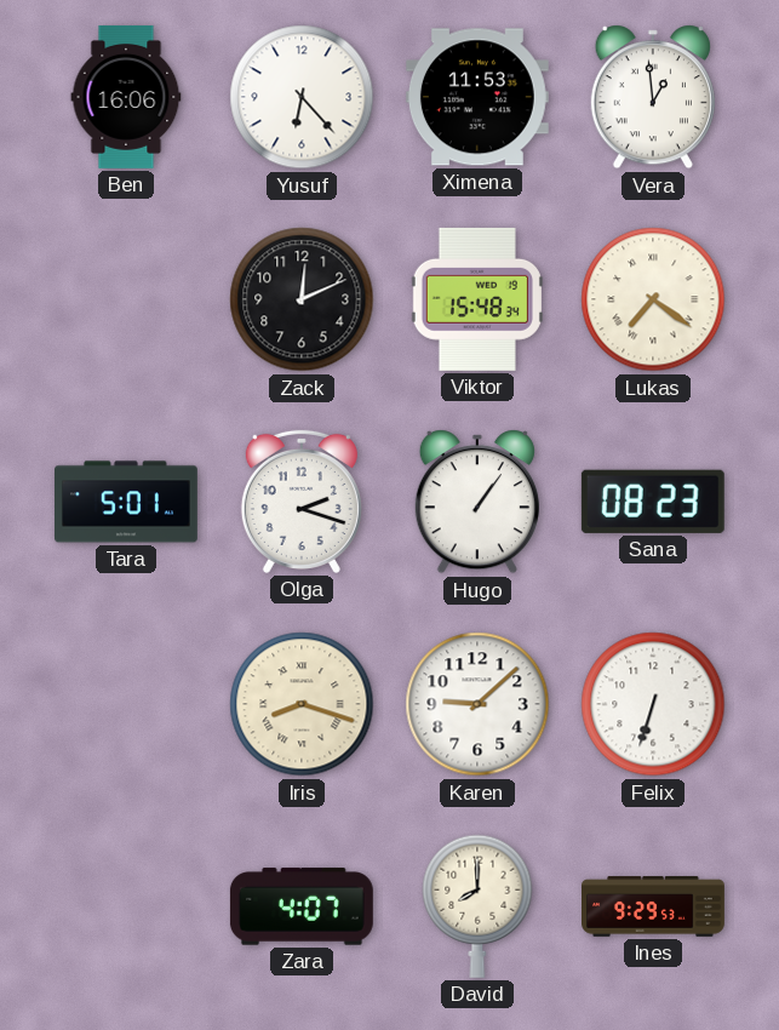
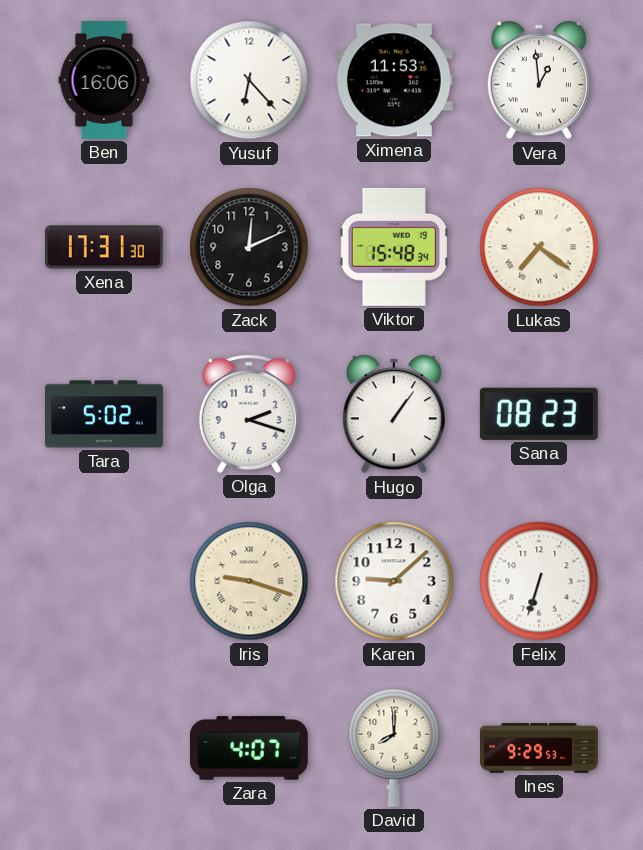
Xena: none -> 17:31 (104, 247)
Tara: 5:01 -> 5:02 (105, 414)
Iris: 8:18 -> 9:18 (249, 581)
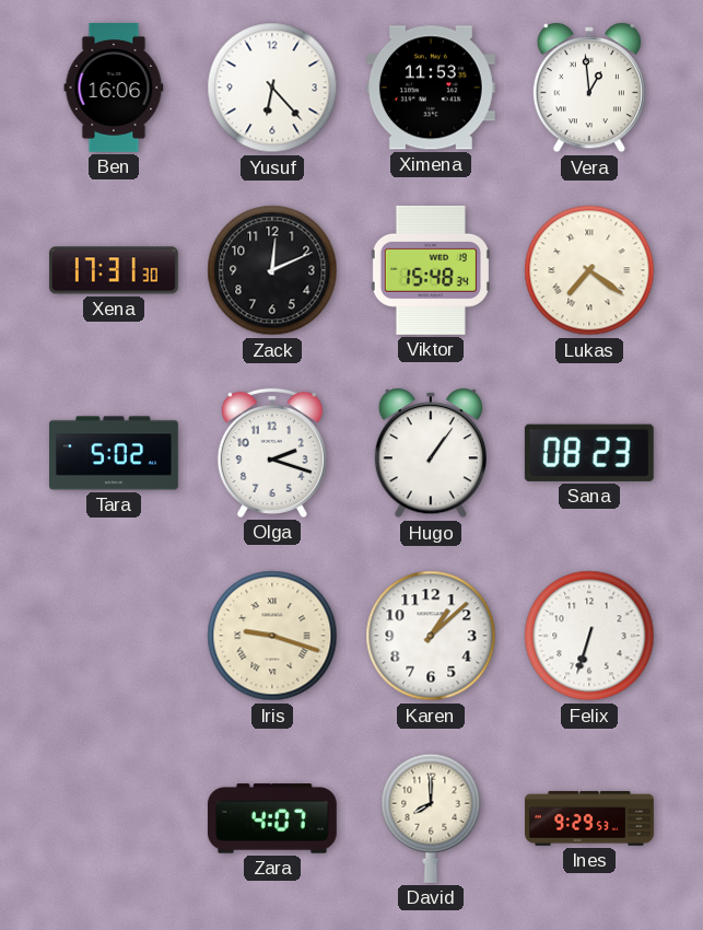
Karen: 9:08 -> 1:08 (431, 636)
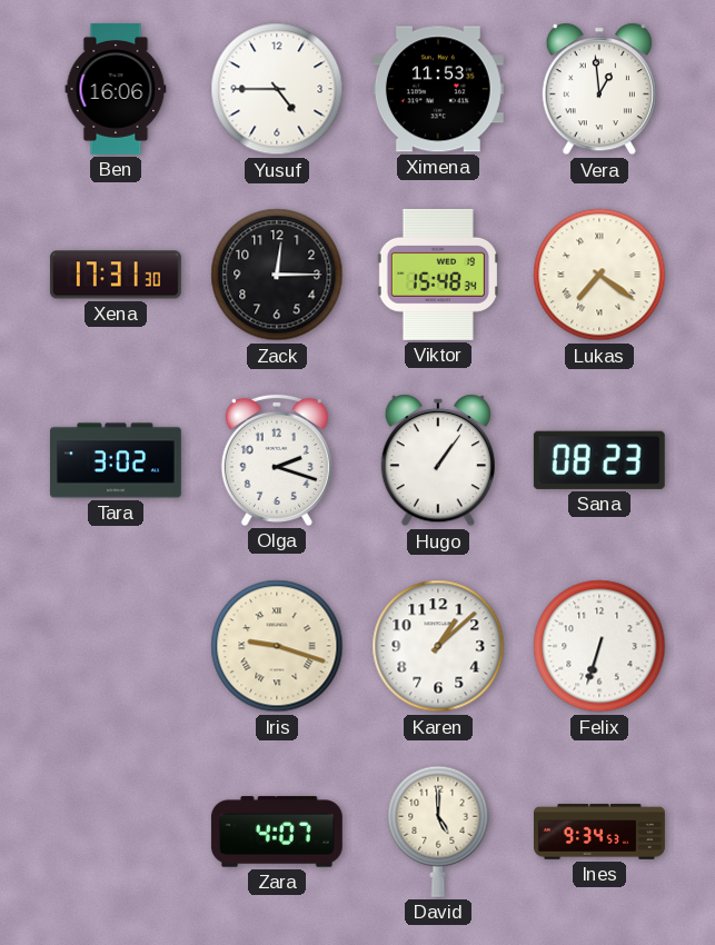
Yusuf: 6:23 -> 4:45 (277, 89)
Zack: 12:11 -> 12:15 (277, 275)
Tara: 5:02 -> 3:02 (117, 460)
David: 8:00 -> 5:00 (438, 832)
Ines: 9:29 -> 9:34 (600, 832)
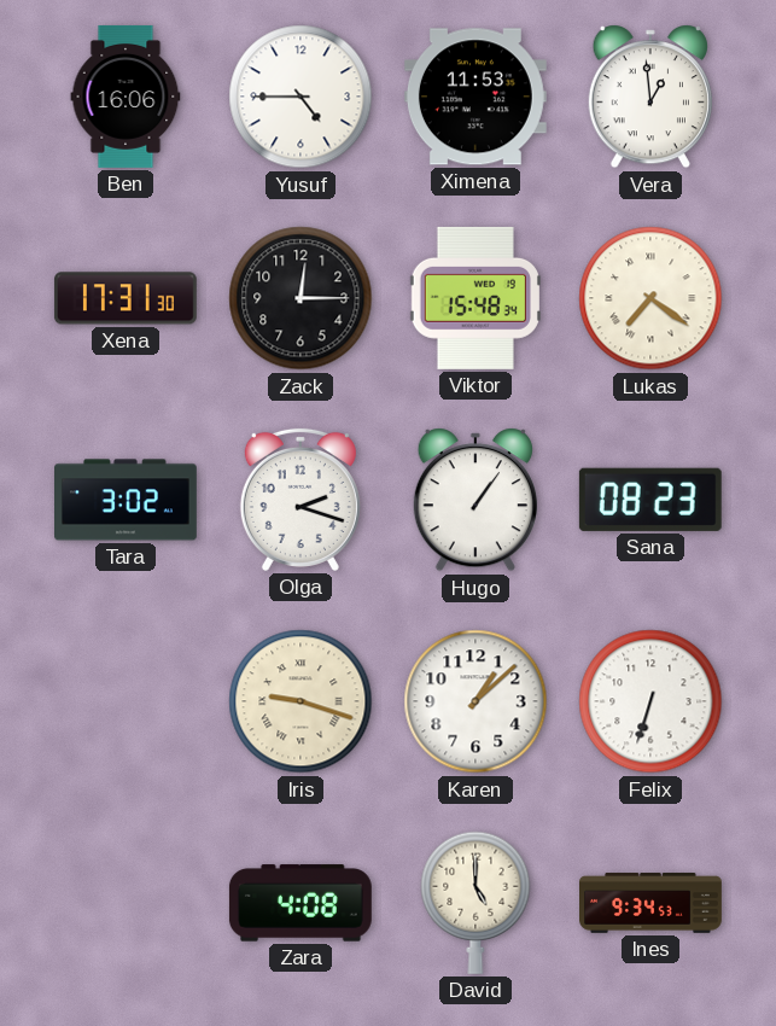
Zara: 4:07 -> 4:08 (301, 903)
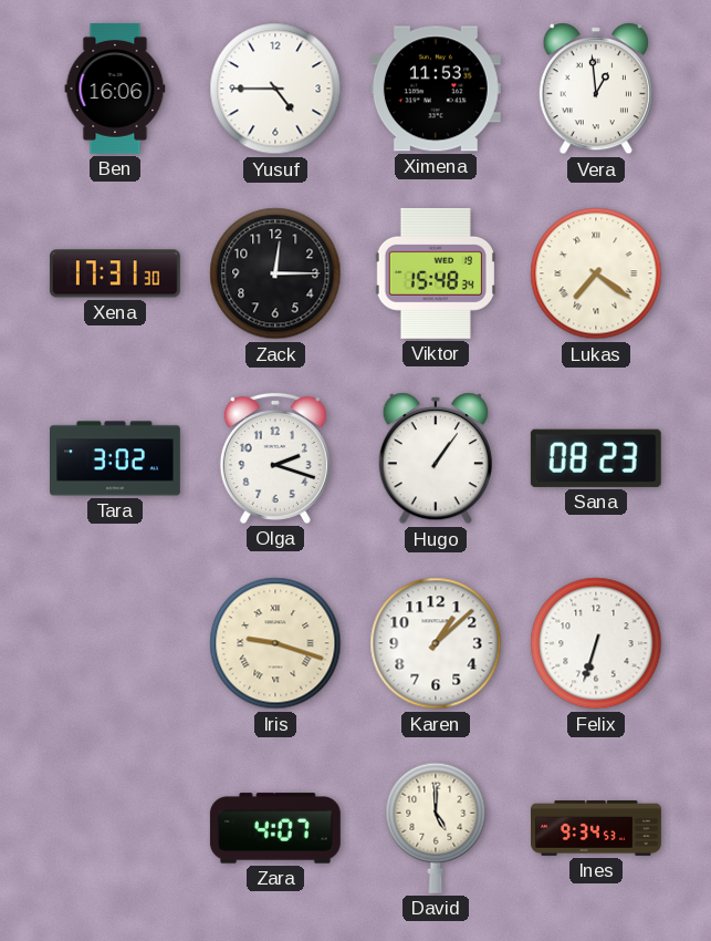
Zara: 4:08 -> 4:07 (275, 828)
